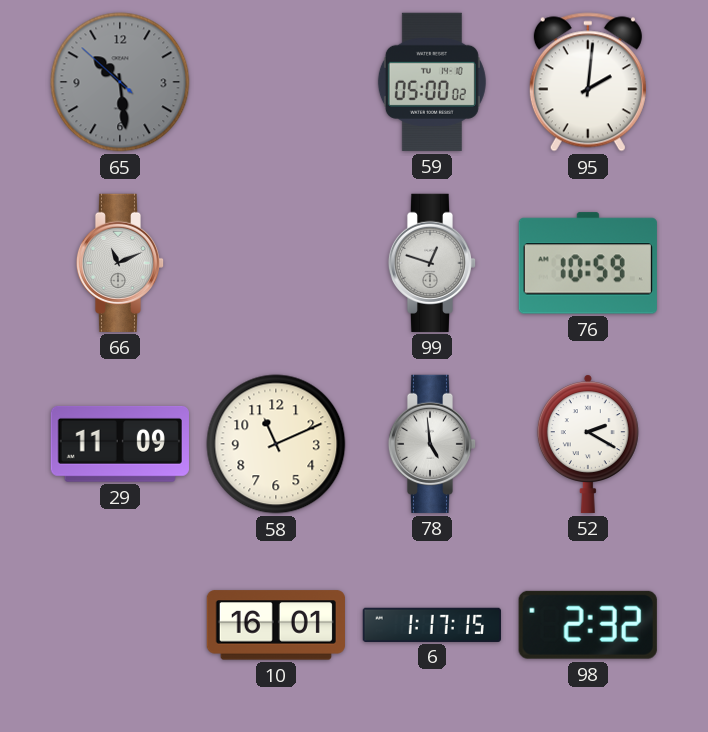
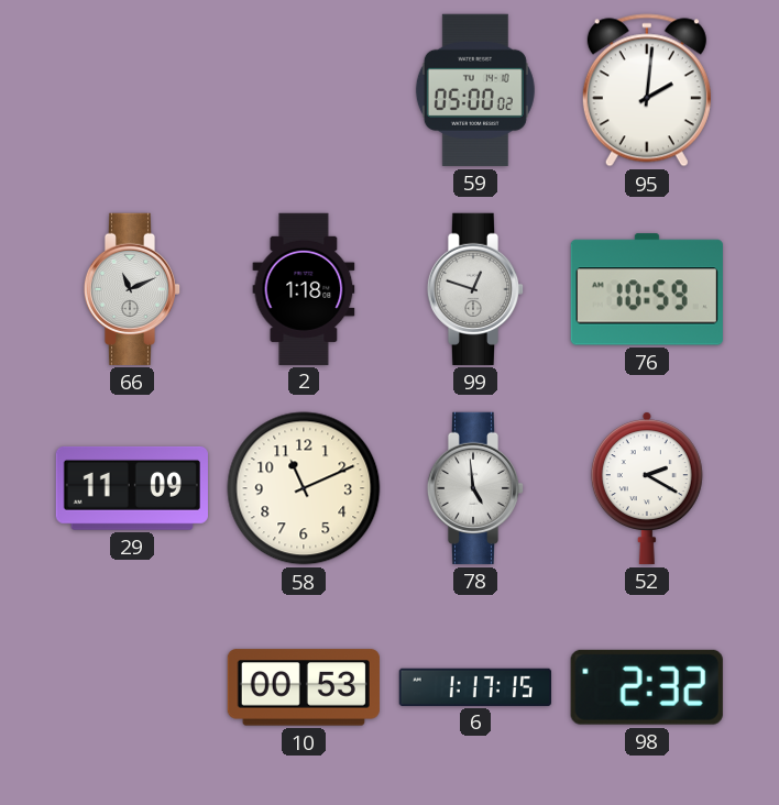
65: 10:28 -> none (120, 82)
2: none -> 1:18 (304, 288)
10: 16:01 -> 00:53 (304, 687)
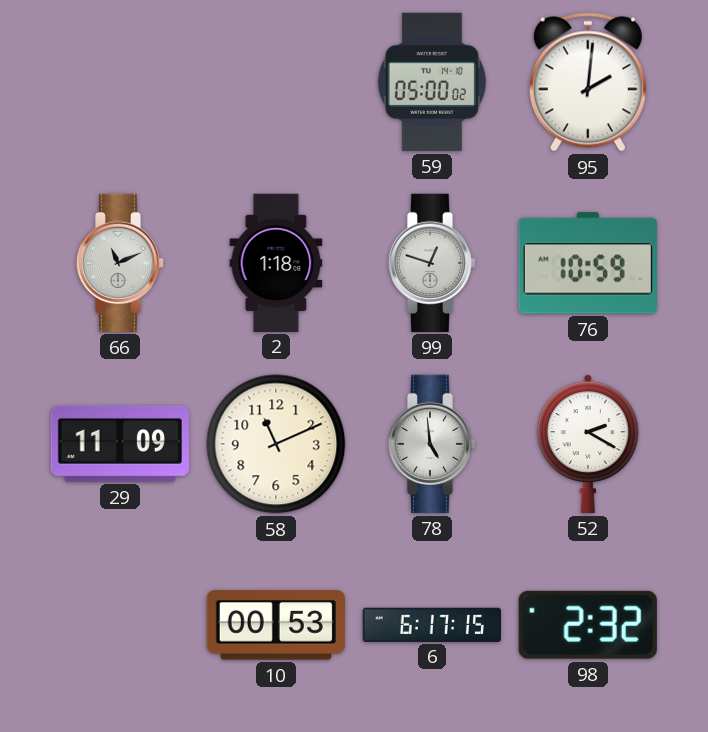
6: 1:17 -> 6:17 (432, 624)
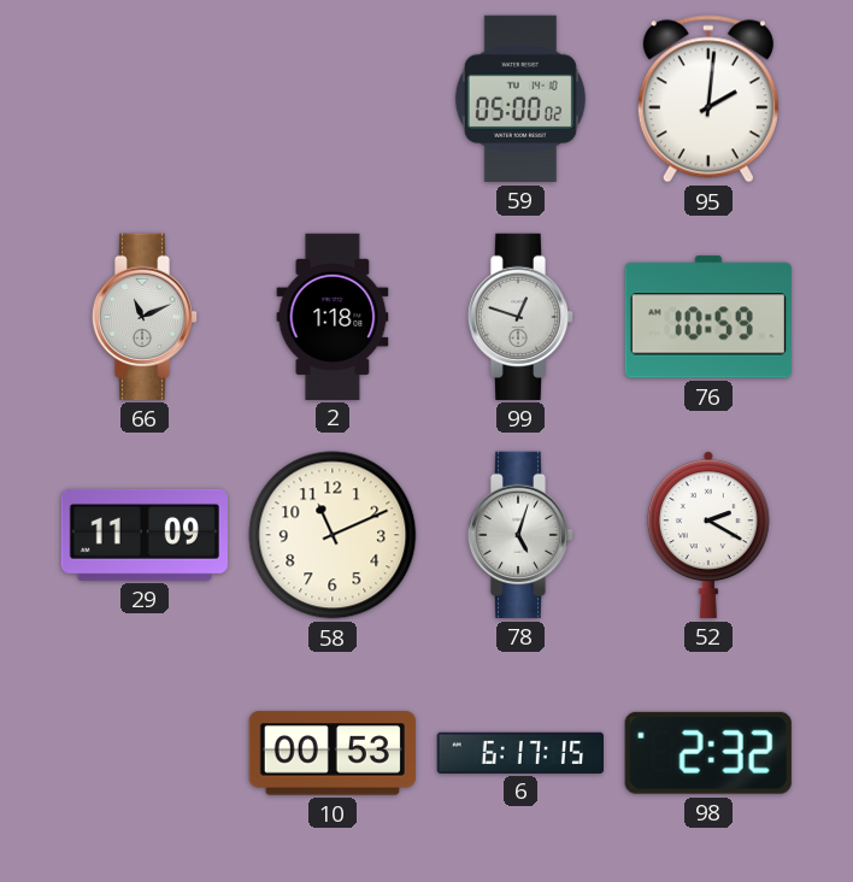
78: 4:59 -> 5:03 (520, 535)
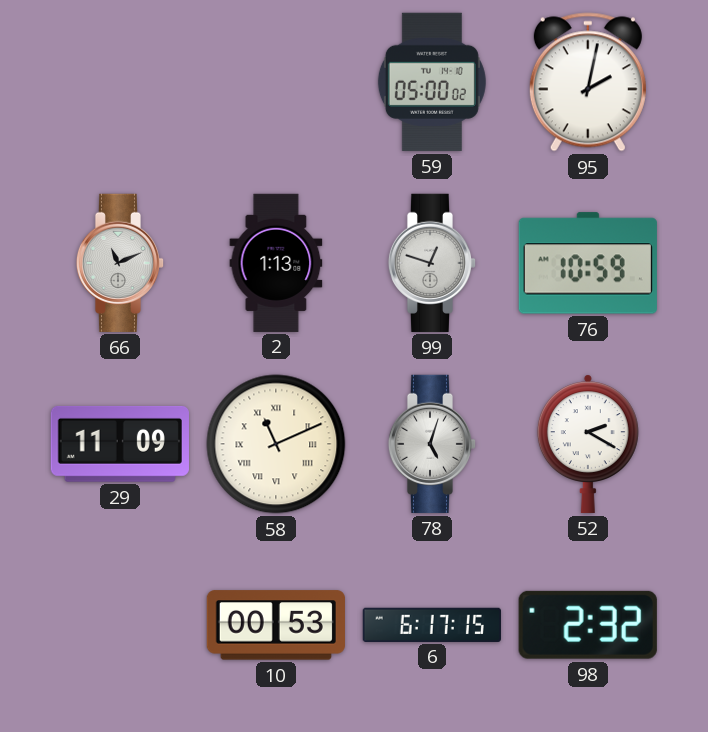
95: 2:01 -> 2:02 (588, 82)
2: 1:18 -> 1:13 (276, 262)
58 numerals: Arabic -> Roman (276, 444)
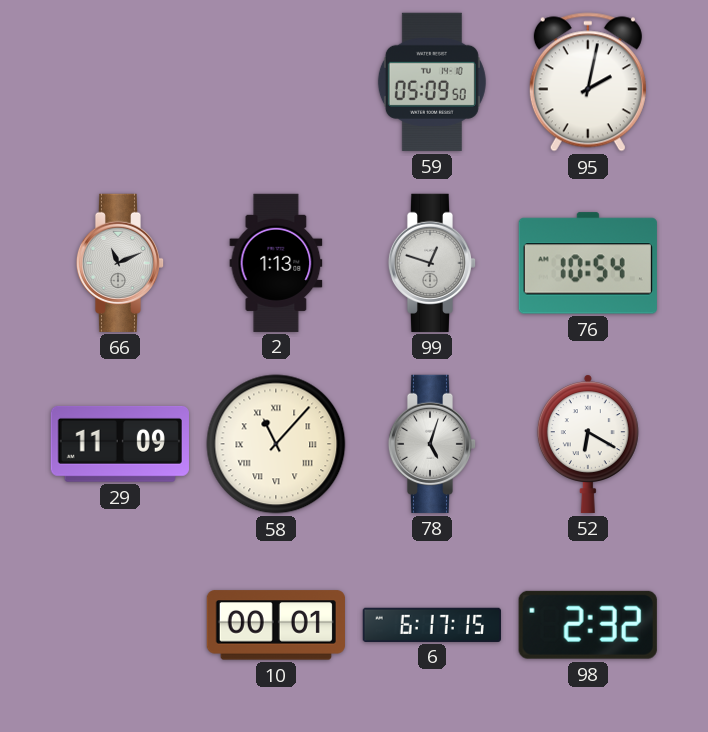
59: 05:00 -> 05:09 (432, 82)
76: 10:59 -> 10:54 (588, 263)
58: 11:11 -> 11:07 (276, 444)
52: 2:20 -> 6:20 (588, 444)
10: 00:53 -> 00:01 (276, 625)
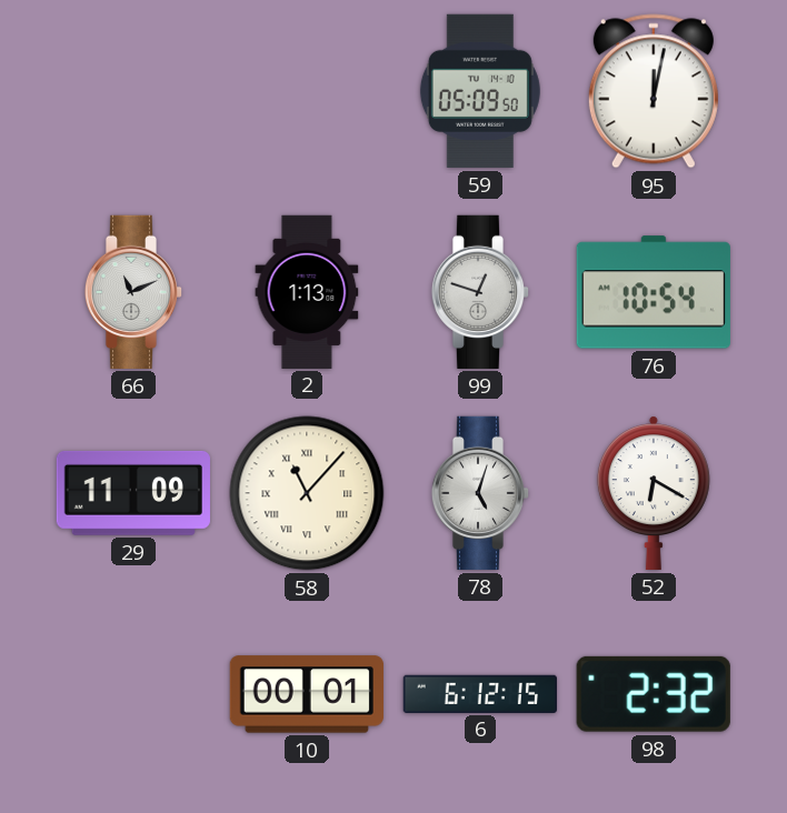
95: 2:02 -> 12:02 (654, 91)
6: 6:17 -> 6:12 (480, 693)
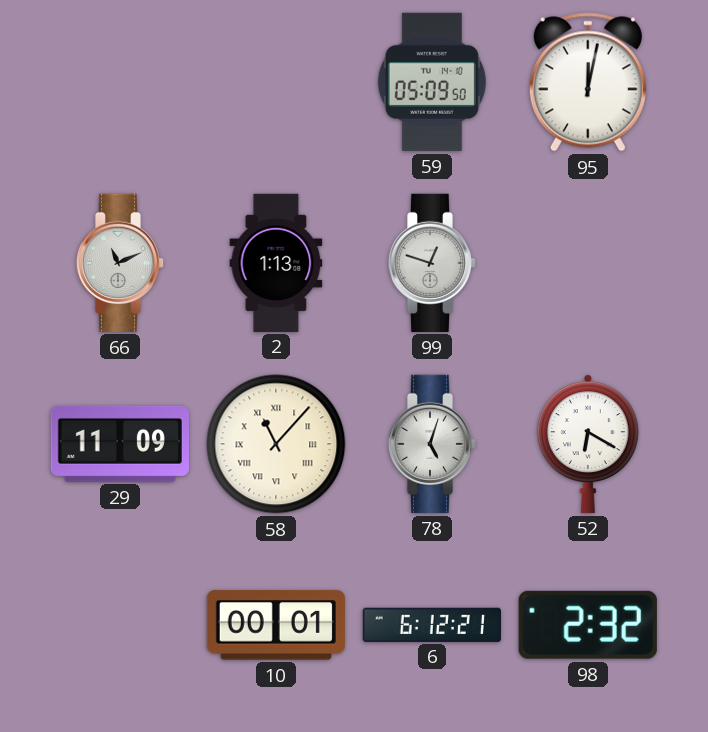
76: 10:54 -> none (654, 292)
6: 6:12:15 -> 6:12:21 (432, 624)
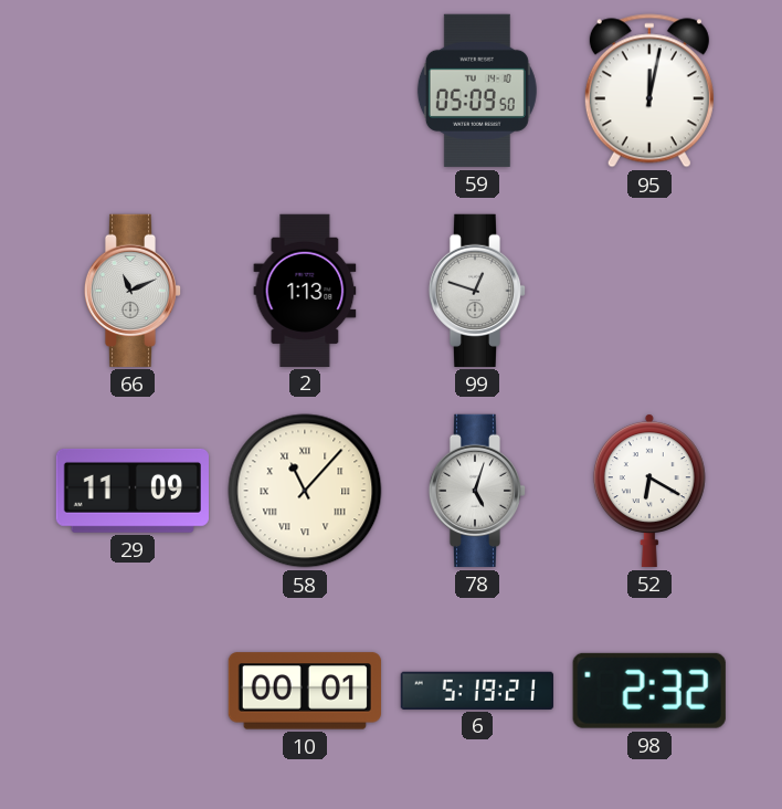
6: 6:12 -> 5:19 (477, 690)
